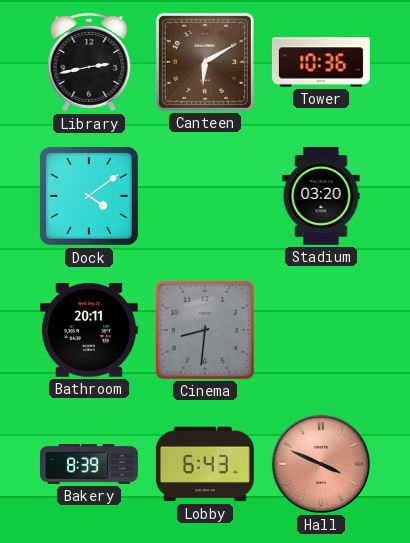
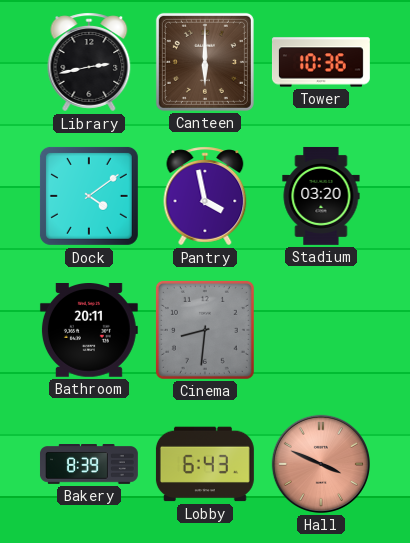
Canteen: 6:10 -> 6:00 (205, 62)
Pantry: none -> 3:58 (205, 196)
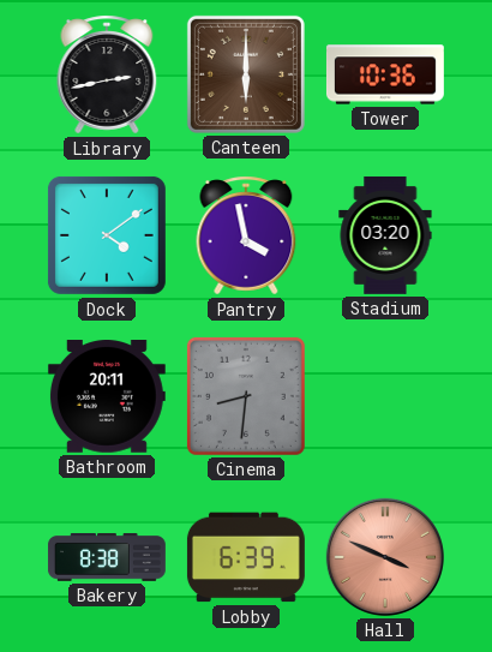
Bakery: 8:39 -> 8:38 (107, 558)
Lobby: 6:43 -> 6:39 (246, 557)
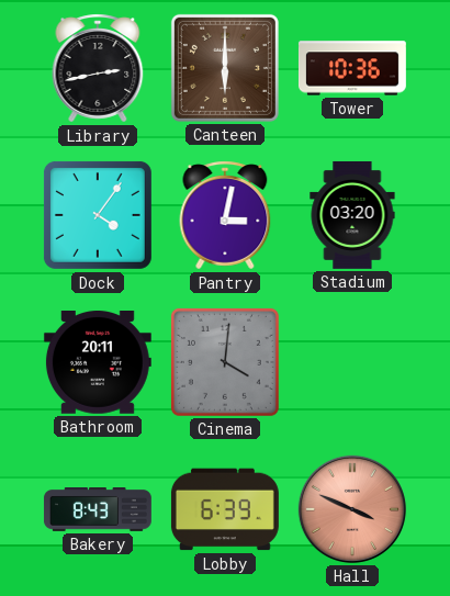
Dock: 4:09 -> 4:06 (98, 215)
Pantry: 3:58 -> 3:02 (225, 215)
Cinema: 8:31 -> 4:01 (225, 362)
Bakery: 8:38 -> 8:43 (98, 510)
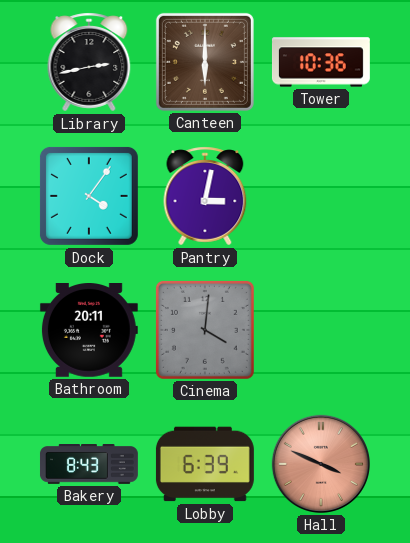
Stadium: 03:20 -> none (352, 215)
